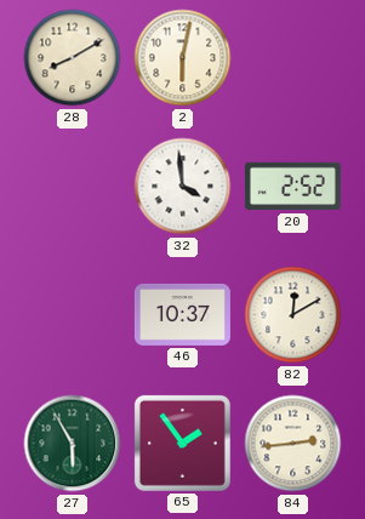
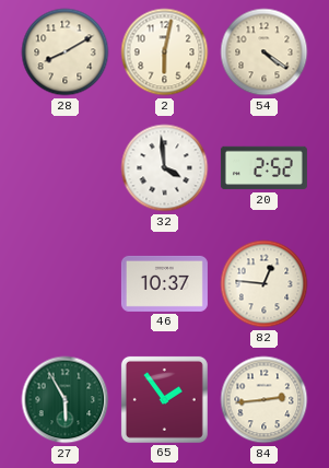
54: none -> 4:21 (265, 52)
82: 12:10 -> 12:46 (265, 284)
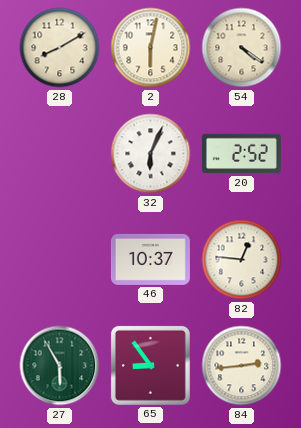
32: 3:59 -> 6:04 (151, 154)
65: 1:54 -> 8:54 (150, 365)
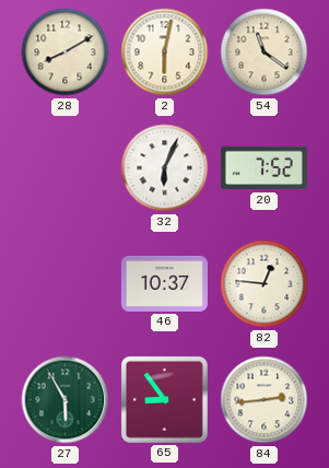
54: 4:21 -> 11:21 (265, 52)
20: 2:52 -> 7:52 (263, 168)
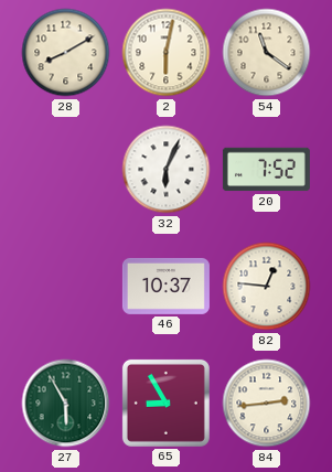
65: 8:54 -> 8:55 (165, 403)
